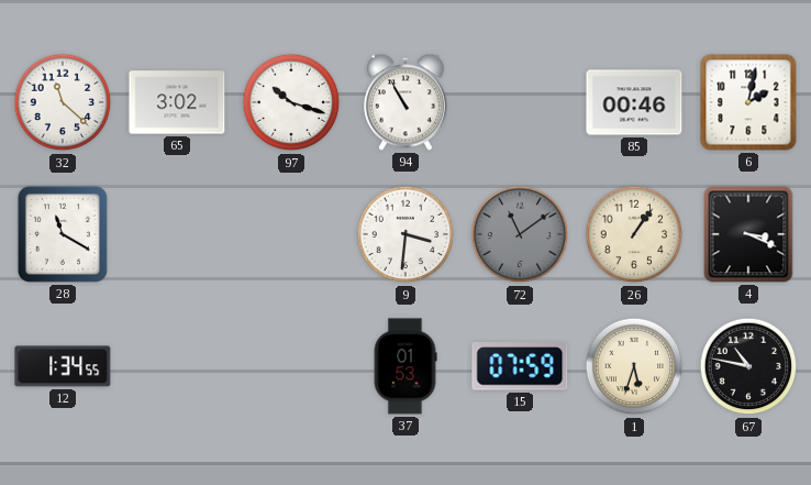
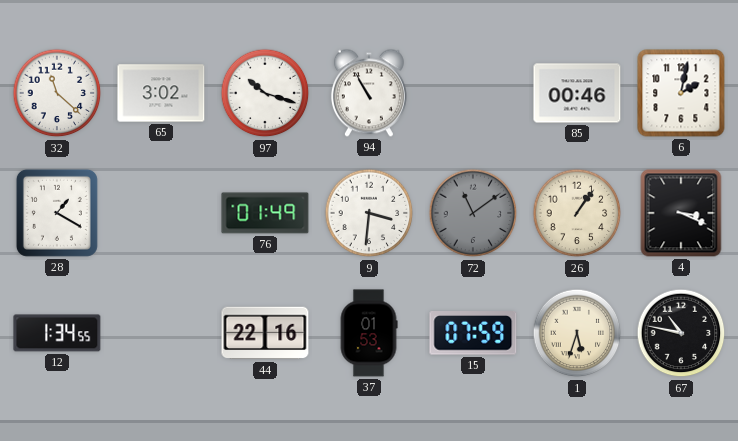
28: 11:20 -> 1:20 (57, 213)
76: none -> 01:49 (265, 213)
44: none -> 22:16 (265, 333)
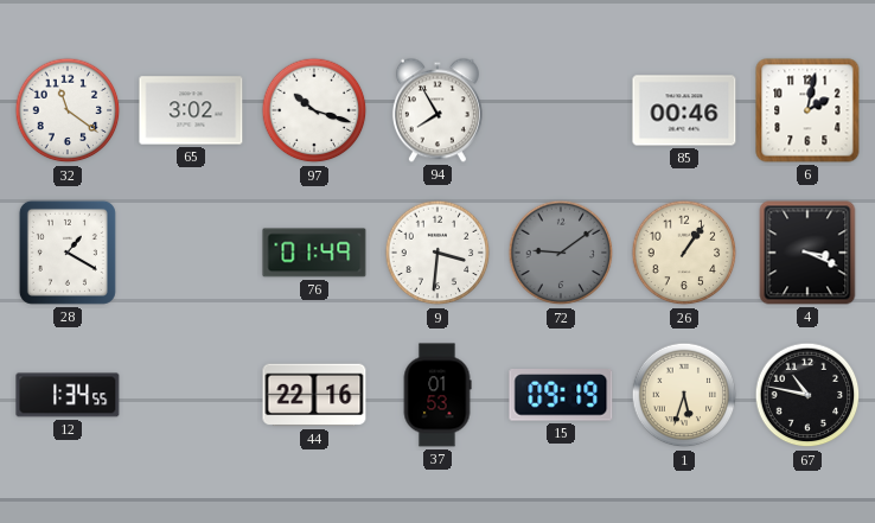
32: 11:22 -> 11:21 (68, 110)
94: 10:55 -> 7:55 (437, 110)
72: 11:09 -> 9:09 (561, 253)
15: 07:59 -> 09:19 (561, 395)
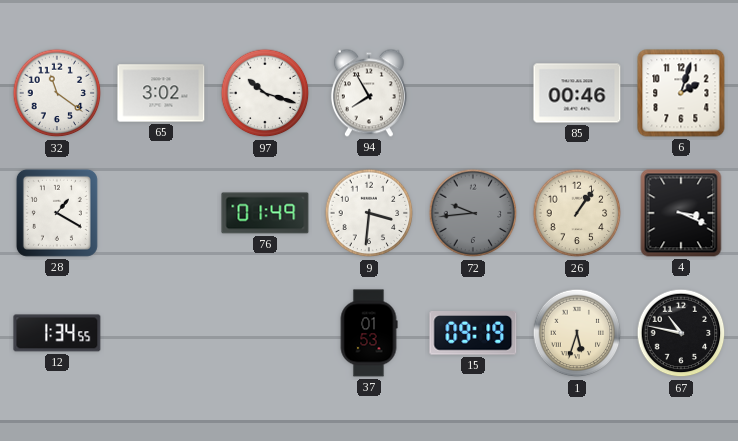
6: 2:02 -> 2:03 (681, 93)
72: 9:09 -> 9:44 (473, 213)
44: 22:16 -> none (314, 395)
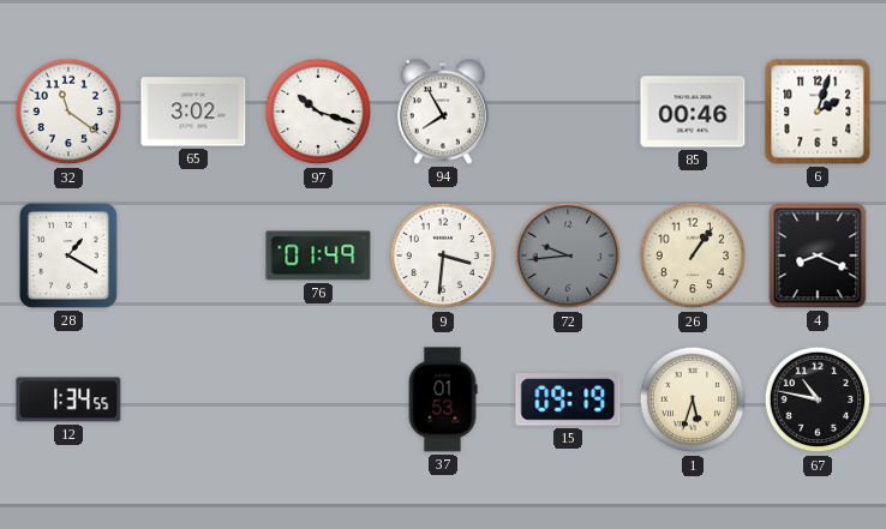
4: 3:19 -> 8:19 (818, 256)
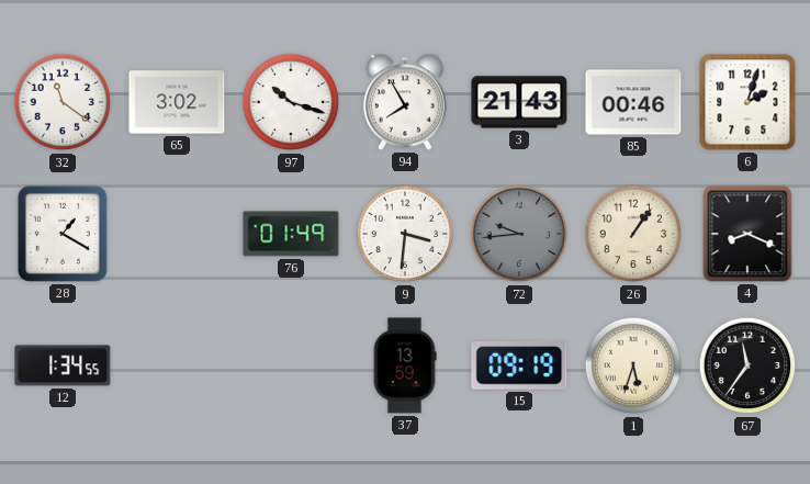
3: none -> 21:43 (519, 102)
37: 01:53 -> 13:59 (405, 365)
67: 10:47 -> 11:36 (747, 365)
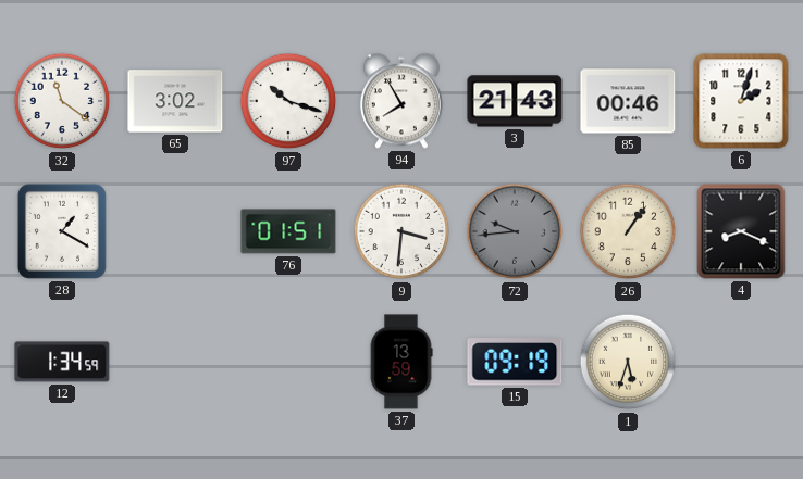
76: 01:49 -> 01:51 (288, 231)
12: 1:34:55 -> 1:34:59 (62, 362)
67: 11:36 -> none (747, 365)
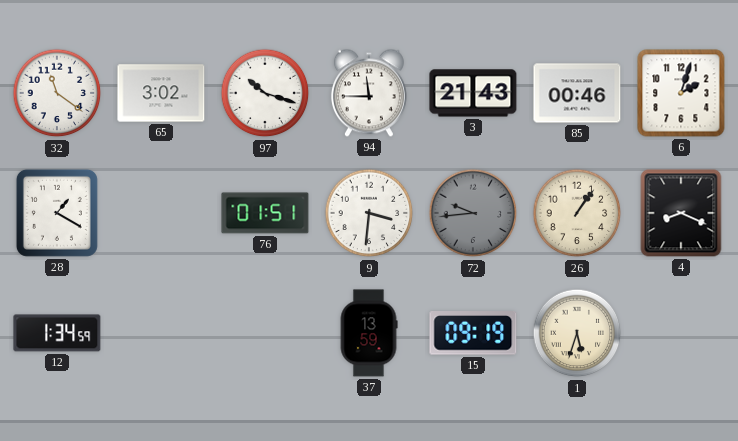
94: 7:55 -> 11:45 (369, 93)
